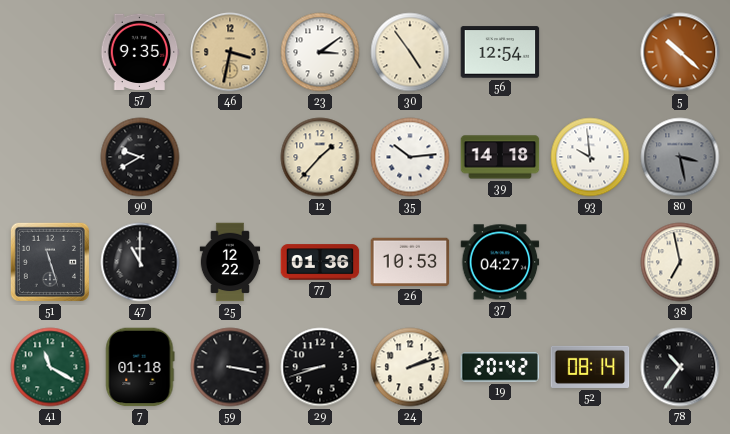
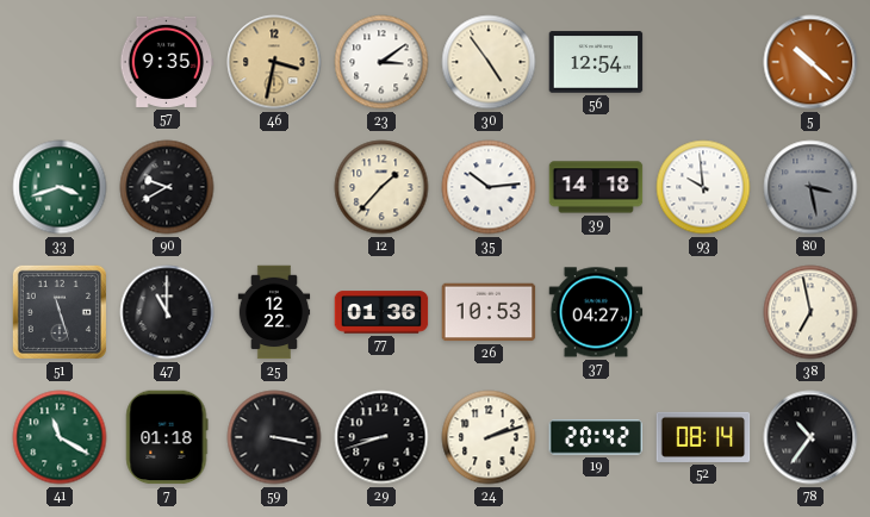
33: none -> 3:42 (60, 187)
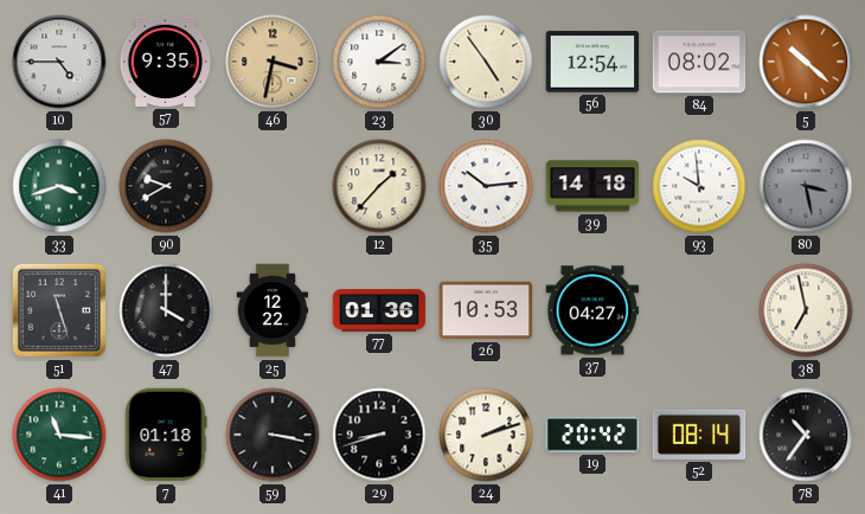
10: none -> 4:45 (59, 62)
84: none -> 08:02 (699, 62)
47: 11:00 -> 4:00 (166, 310)
41: 11:20 -> 11:16 (59, 435)
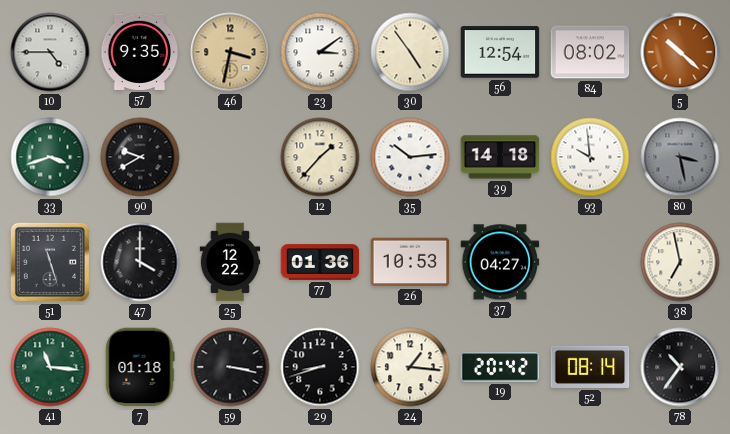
24: 2:12 -> 1:16 (410, 367)
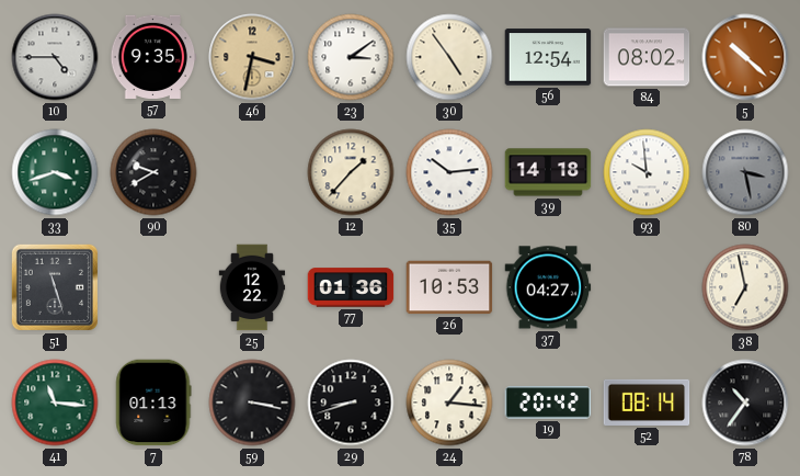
47: 4:00 -> none (140, 262)
7: 01:18 -> 01:13 (153, 403)
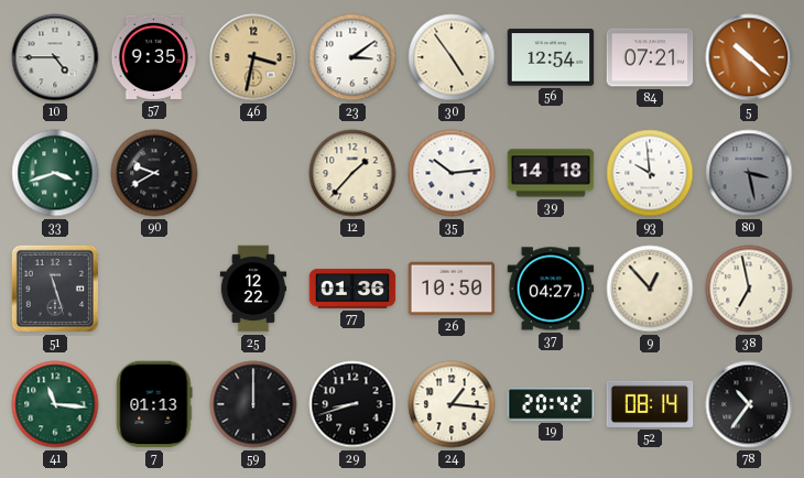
84: 08:02 -> 07:21 (650, 57)
26: 10:53 -> 10:50 (452, 289)
9: none -> 12:53 (650, 289)
59: 3:17 -> 12:00 (253, 404)
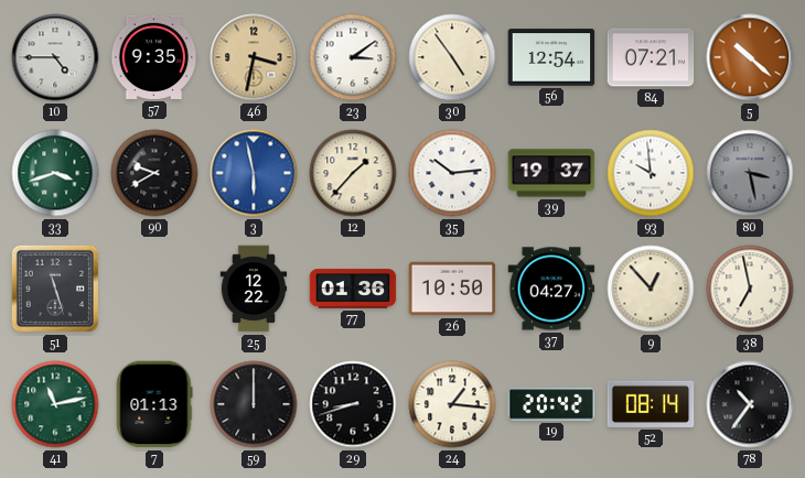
3: none -> 5:58 (254, 173)
39: 14:18 -> 19:37 (551, 173)
41: 11:16 -> 11:13 (55, 404)
